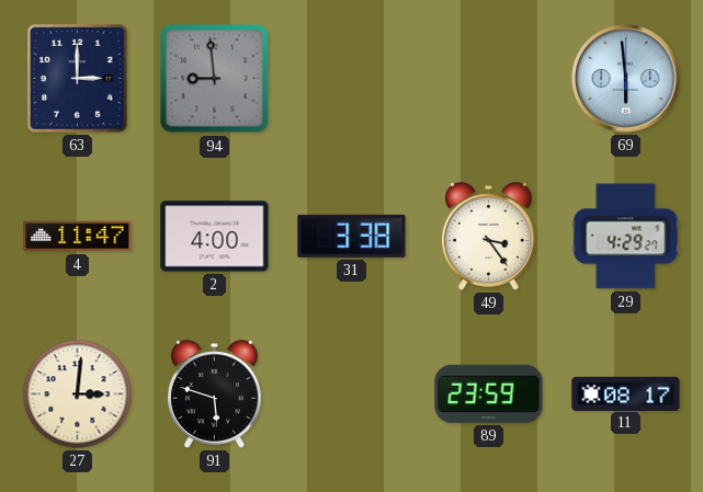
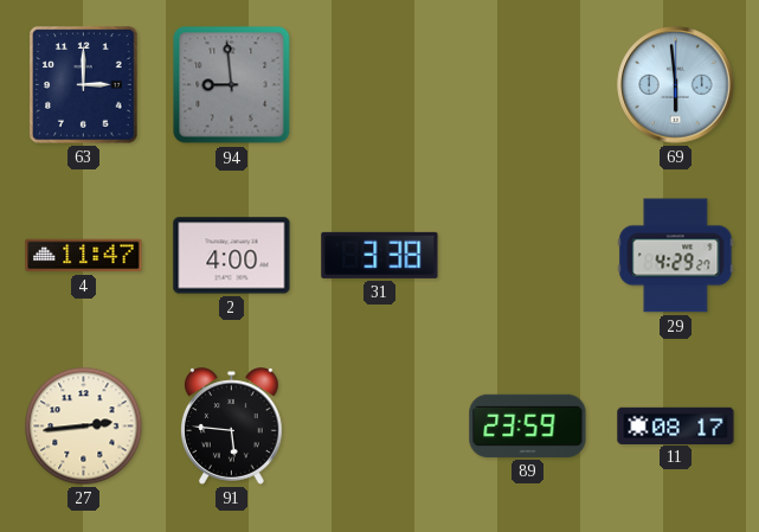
49: 3:24 -> none (489, 237)
27: 3:01 -> 2:44 (84, 427)
91: 5:48 -> 5:46 (232, 427)
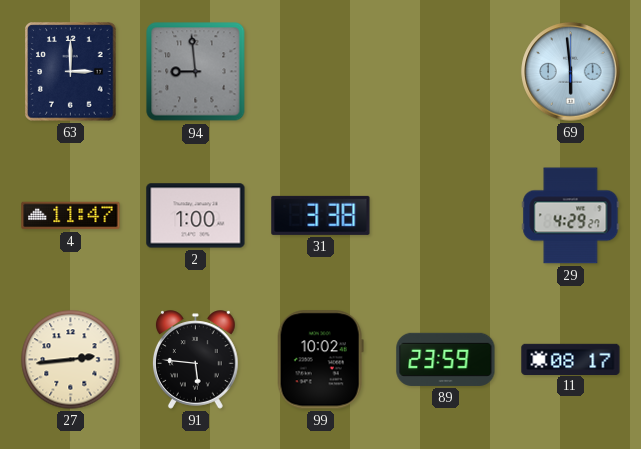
2: 4:00 -> 1:00 (196, 216)
99: none -> 10:02 (320, 360)
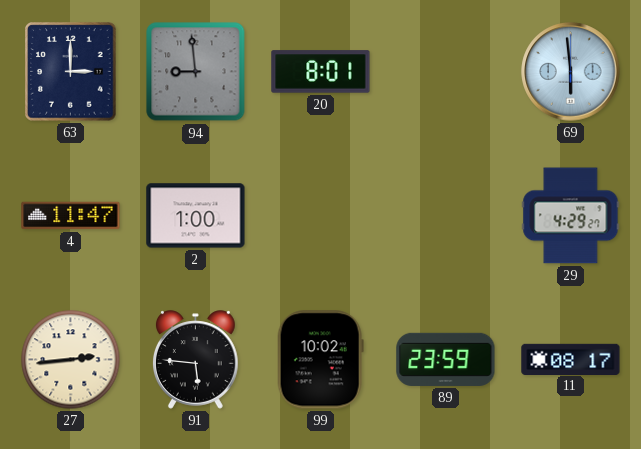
20: none -> 8:01 (321, 72)
31: 3:38 -> none (321, 215)
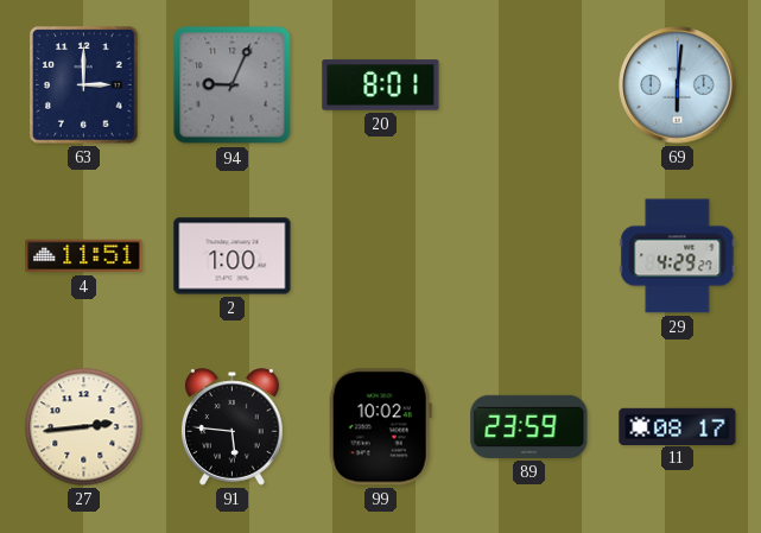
94: 8:59 -> 9:04 (233, 85)
69: 5:59 -> 6:01 (678, 85)
4: 11:47 -> 11:51 (84, 256)
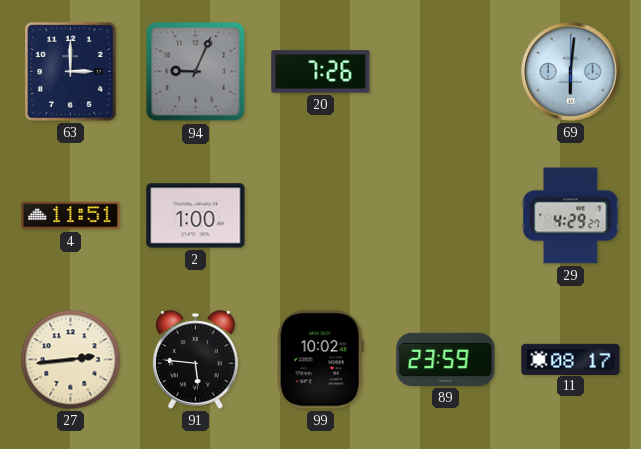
20: 8:01 -> 7:26 (321, 72)
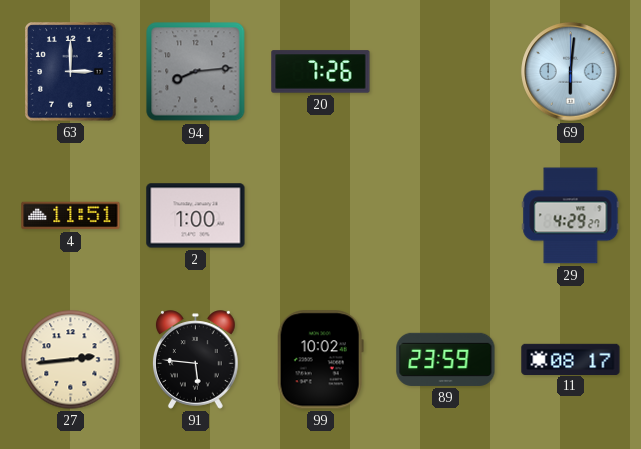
94: 9:04 -> 8:14 (196, 72)
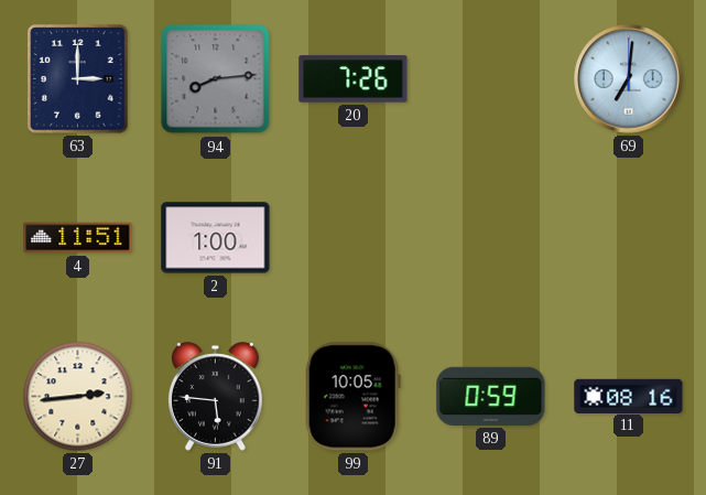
69: 6:01 -> 7:01 (629, 79)
29: 4:29 -> none (571, 216)
99: 10:02 -> 10:05 (352, 397)
89: 23:59 -> 0:59 (491, 396)
11: 08:17 -> 08:16 (629, 396)
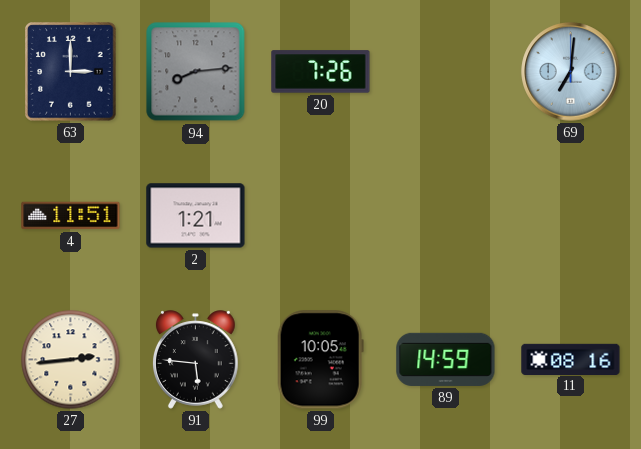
2: 1:00 -> 1:21 (196, 216)
89: 0:59 -> 14:59 (446, 359)
